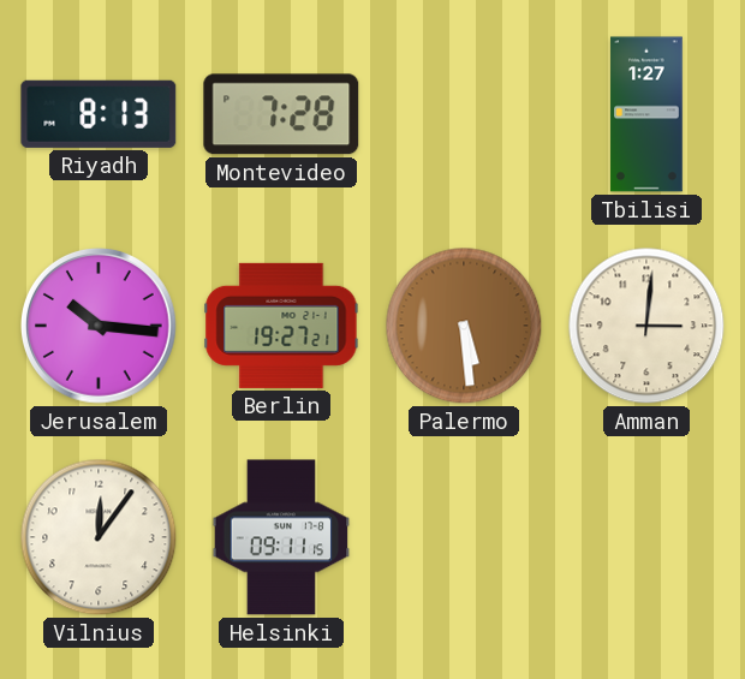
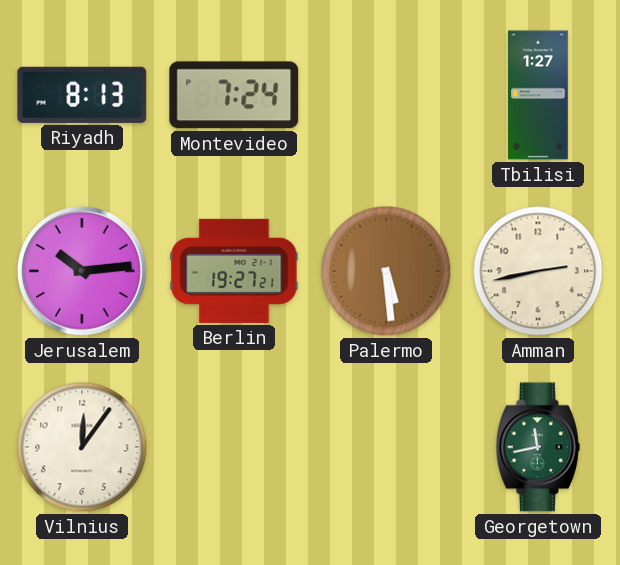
Montevideo: 7:28 -> 7:24 (234, 95)
Jerusalem: 10:16 -> 10:14 (83, 272)
Amman: 3:01 -> 2:43 (538, 271)
Helsinki: 09:11 -> none (281, 537)
Georgetown: none -> 11:43 (538, 447)
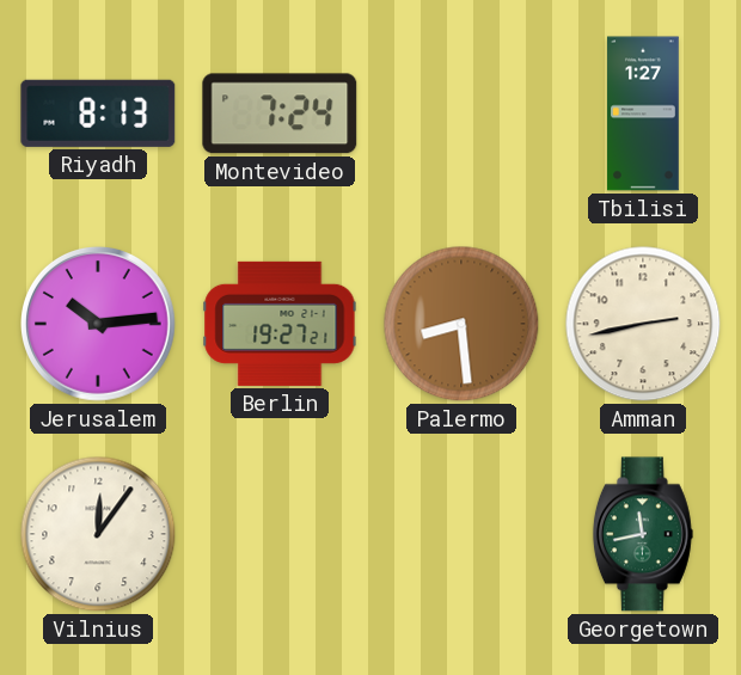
Palermo: 5:29 -> 8:29 (461, 324)
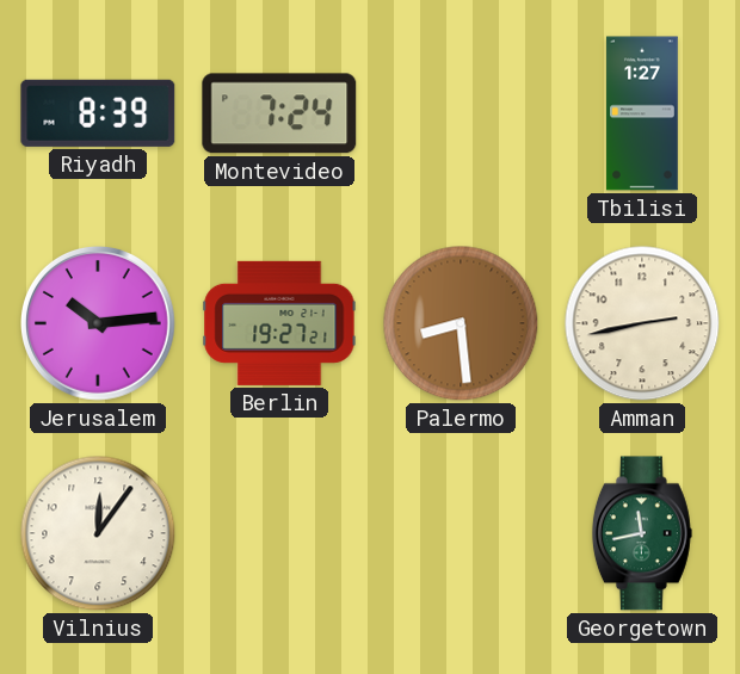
Riyadh: 8:13 -> 8:39 (98, 113)
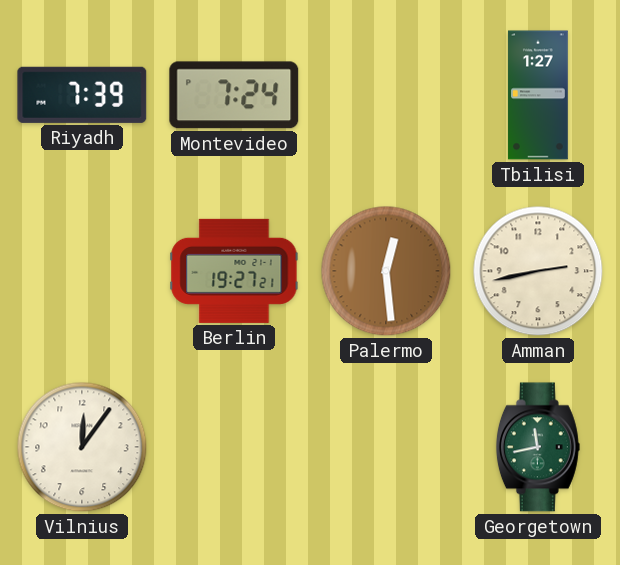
Riyadh: 8:39 -> 7:39 (82, 95)
Jerusalem: 10:14 -> none (99, 324)
Palermo: 8:29 -> 12:29 (386, 271)
